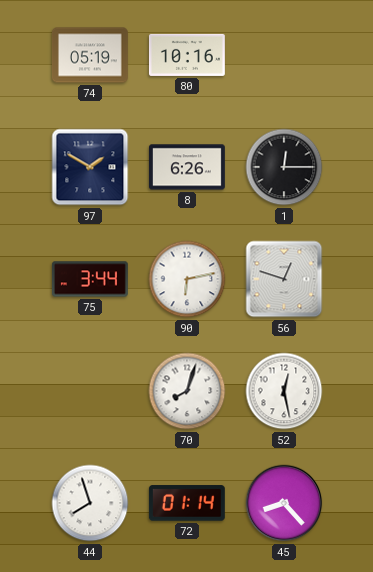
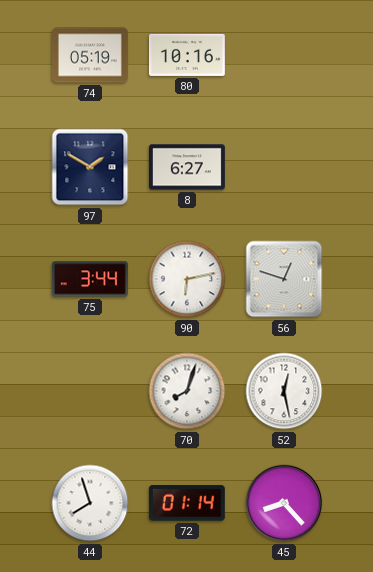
8: 6:26 -> 6:27 (187, 167)
1: 12:15 -> none (284, 167)
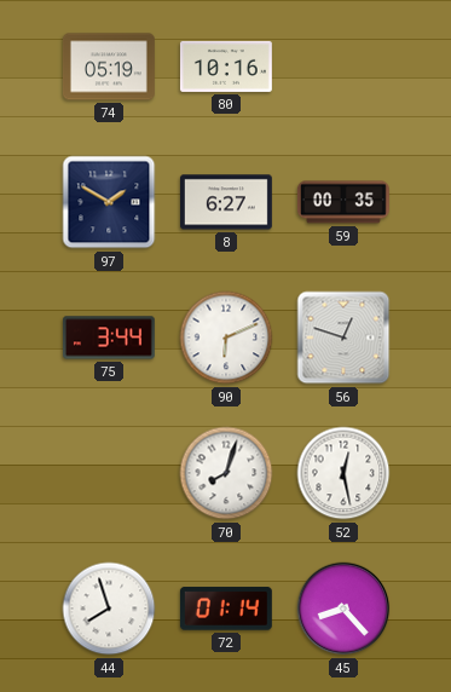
59: none -> 00:35 (343, 202)
90: 6:13 -> 6:11 (226, 338)
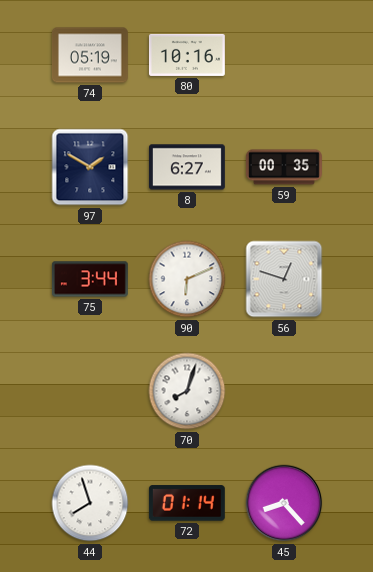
52: 12:28 -> none (343, 473)
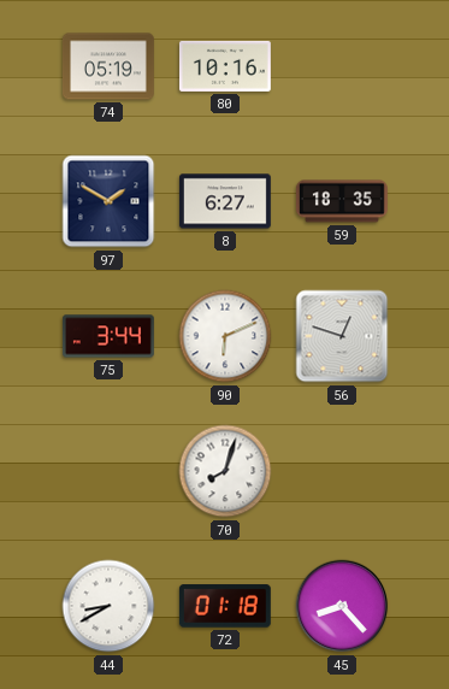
59: 00:35 -> 18:35 (342, 201)
44: 7:57 -> 8:40 (108, 606)
72: 01:14 -> 01:18 (225, 606)
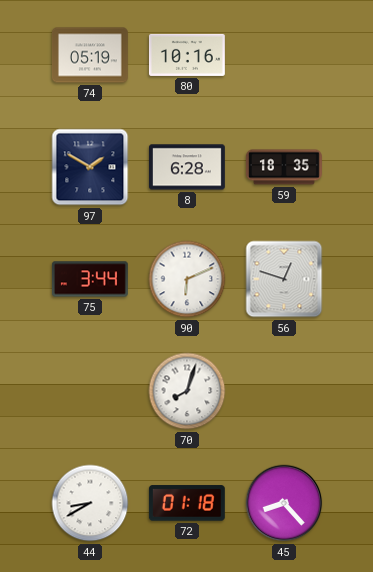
8: 6:27 -> 6:28 (187, 167)
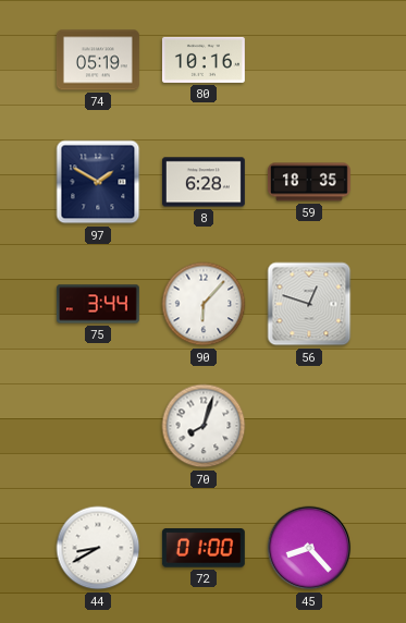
90: 6:11 -> 6:07 (204, 304)
72: 01:18 -> 01:00 (204, 548)
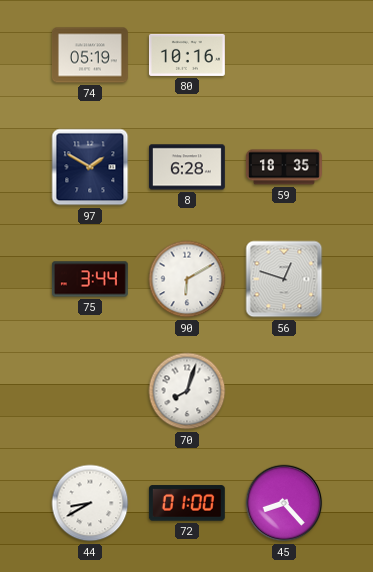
90: 6:07 -> 6:10 (187, 279)
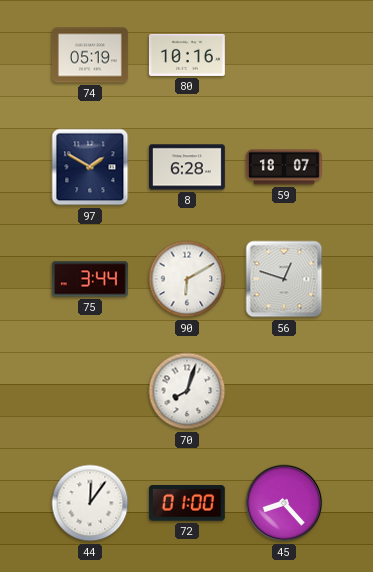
59: 18:35 -> 18:07 (284, 167)
44: 8:40 -> 12:06 (90, 503)
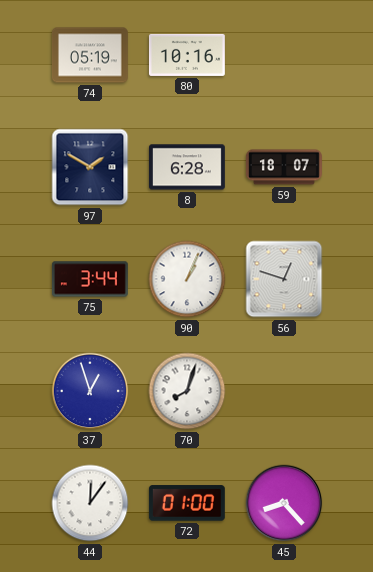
90: 6:10 -> 1:04 (187, 279)
37: none -> 12:57 (90, 391)
